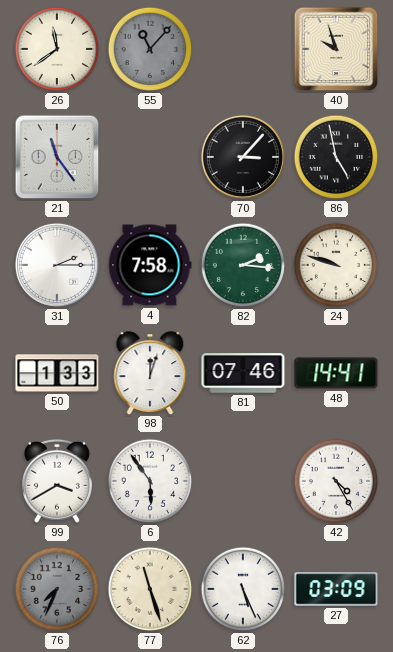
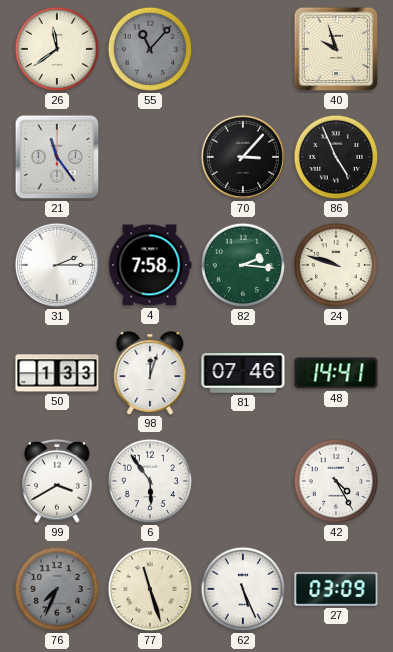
86: 4:58 -> 4:56 (336, 157)
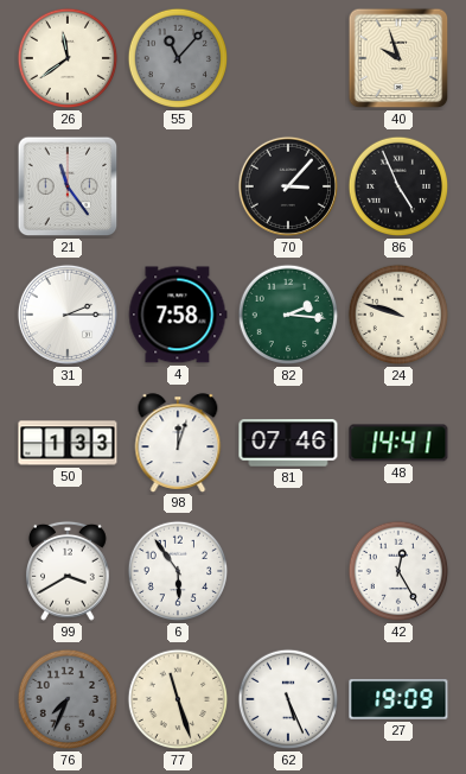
42: 4:25 -> 12:25 (398, 571)
27: 03:09 -> 19:09 (398, 699)
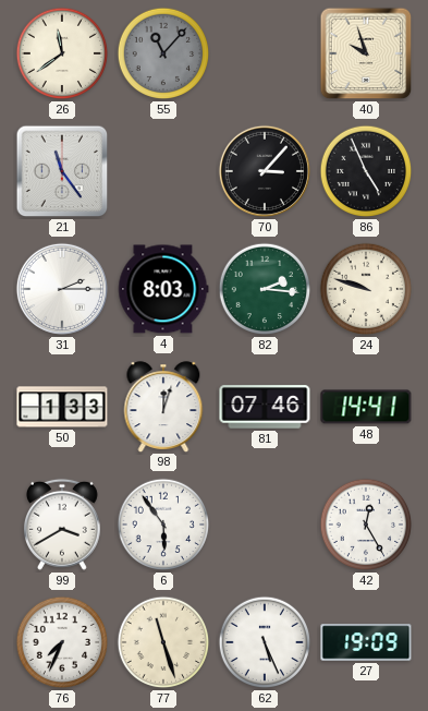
4: 7:58 -> 8:03 (163, 289)
76 dial: grey -> white (62, 642)
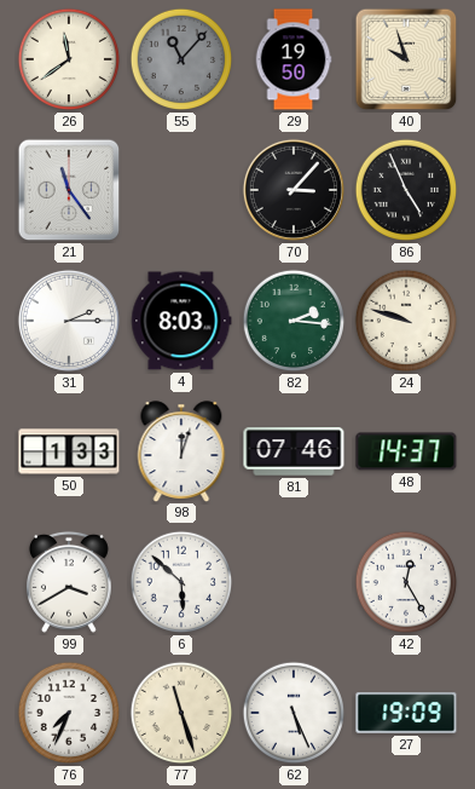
29: none -> 19:50 (294, 59)
48: 14:41 -> 14:37 (406, 451)
6: 5:54 -> 5:52 (181, 582)
